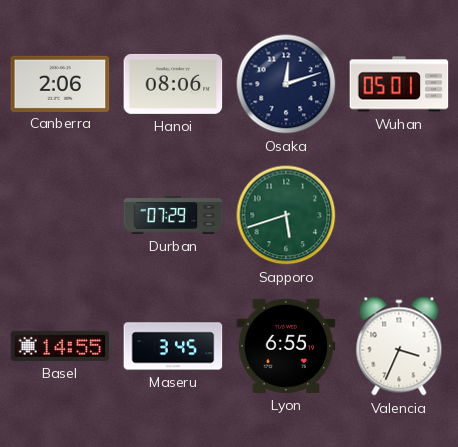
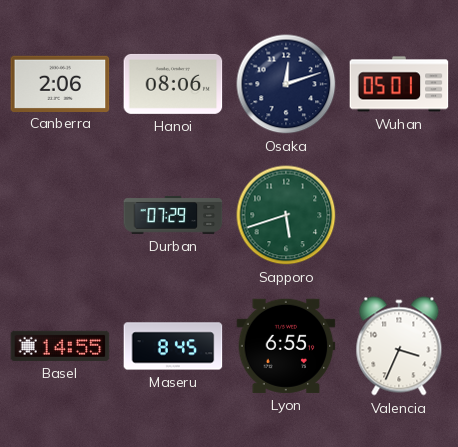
Maseru: 3:45 -> 8:45 (173, 346)
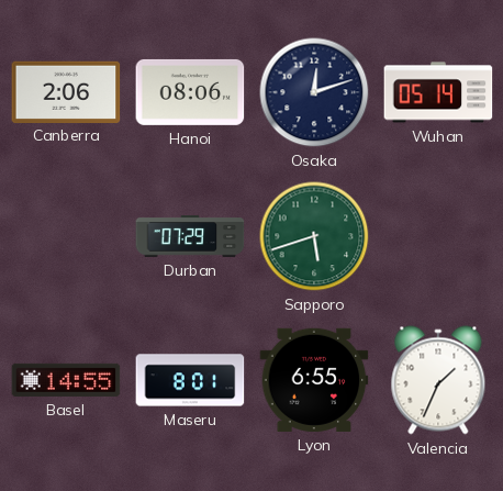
Wuhan: 05:01 -> 05:14 (438, 92)
Maseru: 8:45 -> 8:01 (190, 380)
Valencia: 3:34 -> 1:34 (438, 380)
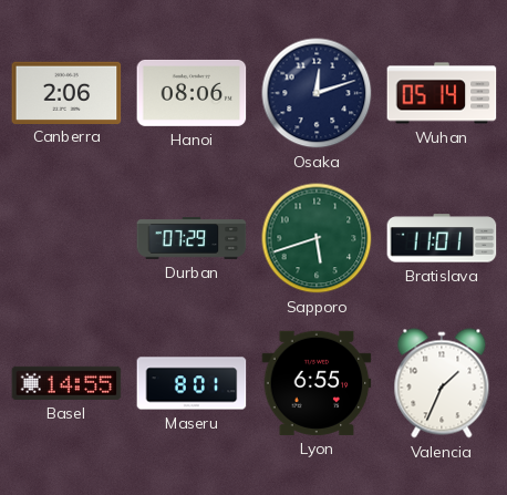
Bratislava: none -> 11:01 (442, 238)
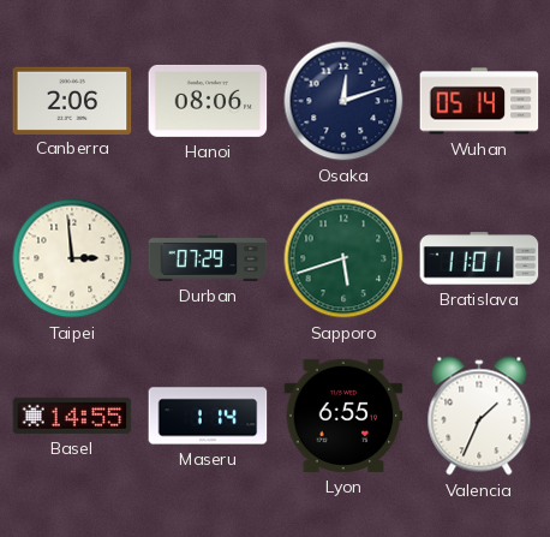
Taipei: none -> 2:59 (72, 258)
Maseru: 8:01 -> 1:14 (208, 416)
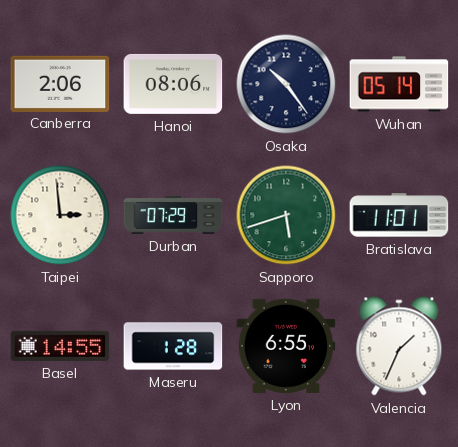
Osaka: 12:12 -> 10:24 (286, 84)
Maseru: 1:14 -> 1:28 (173, 346)
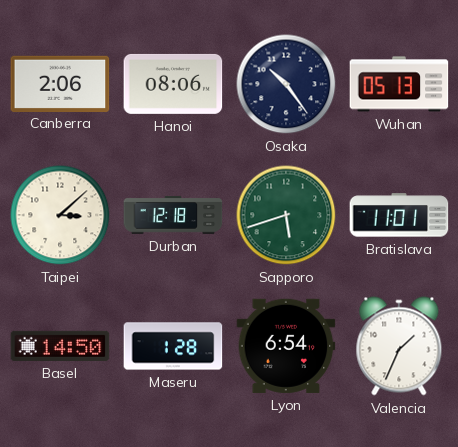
Wuhan: 05:14 -> 05:13 (399, 84)
Taipei: 2:59 -> 3:08 (60, 215)
Durban: 07:29 -> 12:18 (173, 215)
Basel: 14:55 -> 14:50 (60, 346)
Lyon: 6:55 -> 6:54 (286, 346)
